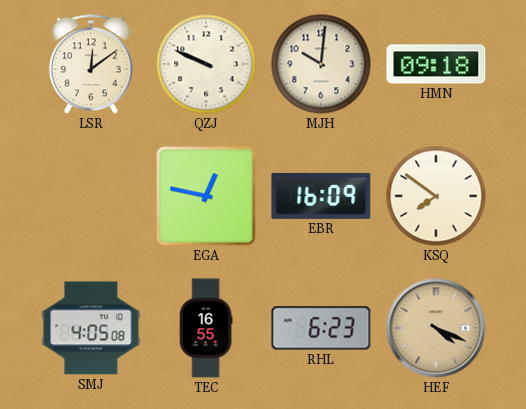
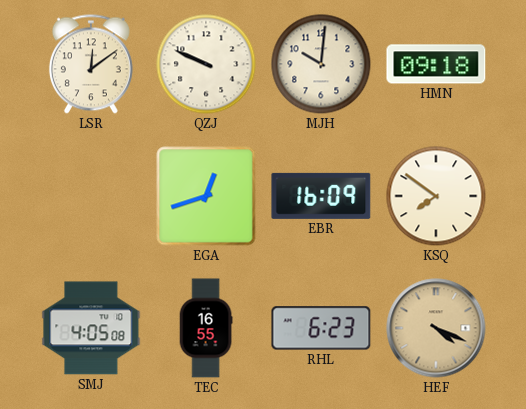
EGA: 12:47 -> 12:42 (206, 196)
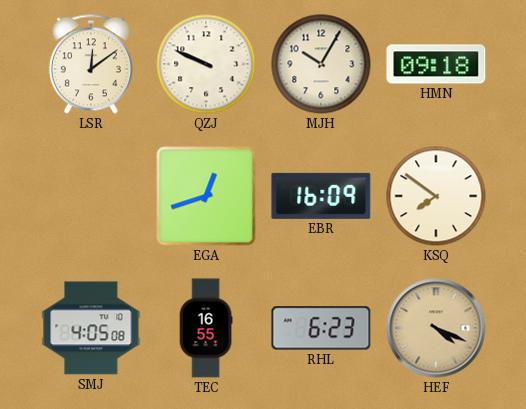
MJH: 10:01 -> 10:05 (321, 64)
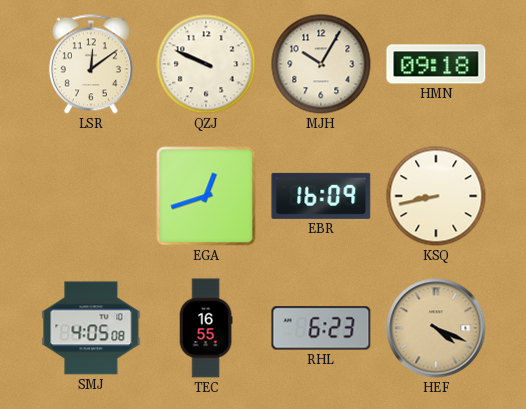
KSQ: 7:51 -> 8:43 (436, 196)
